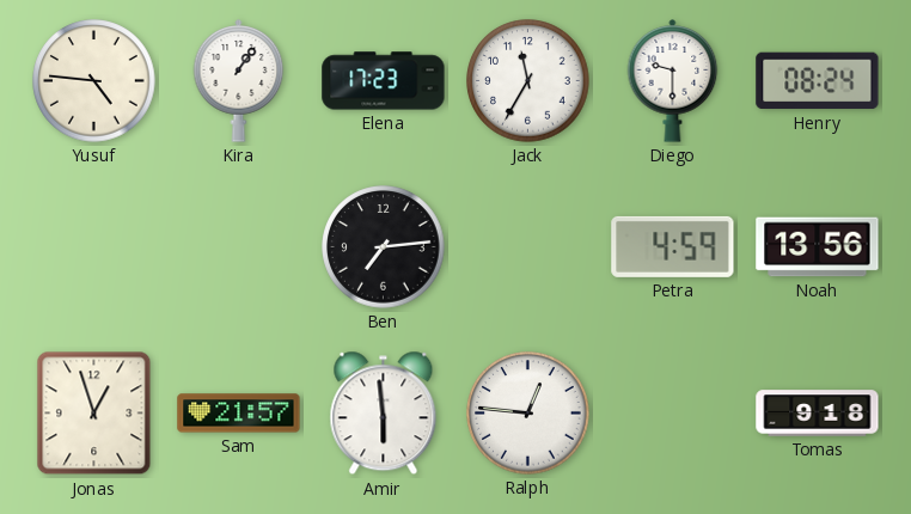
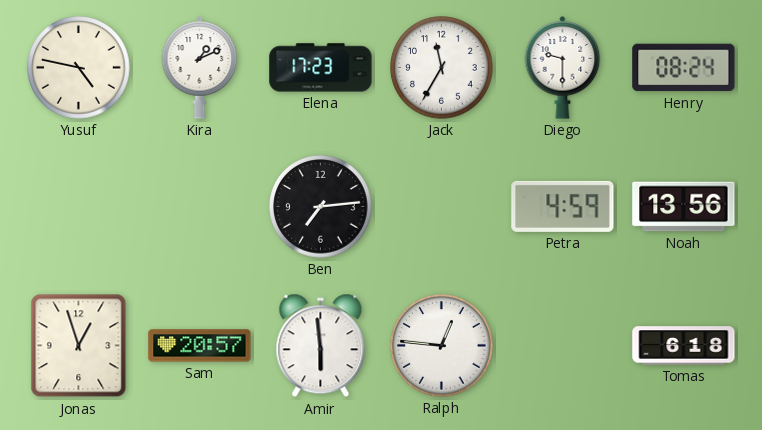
Yusuf: 4:46 -> 4:47 (79, 68)
Kira: 1:06 -> 1:11 (200, 68)
Sam: 21:57 -> 20:57 (200, 346)
Tomas: 9:18 -> 6:18 (684, 346)
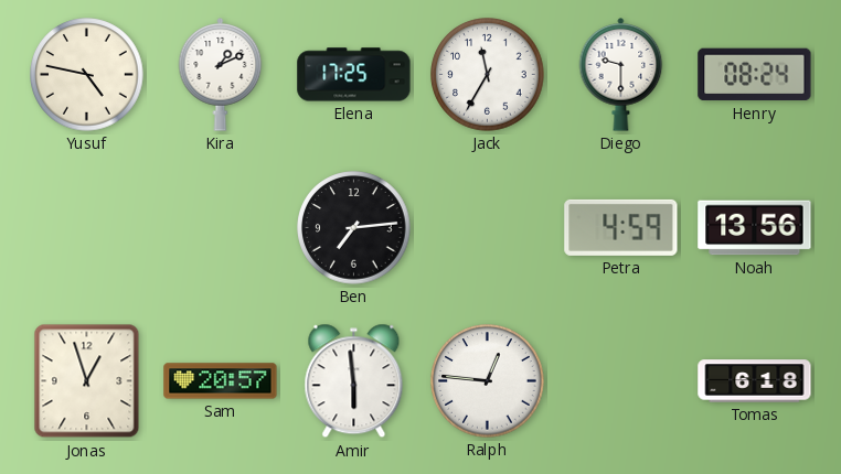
Elena: 17:23 -> 17:25 (354, 75)
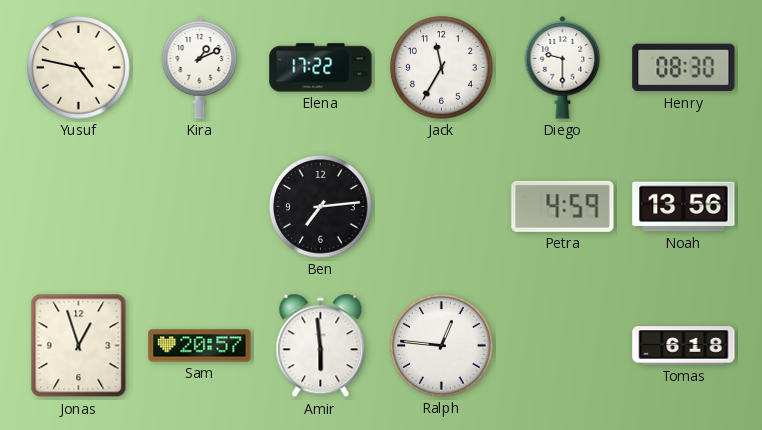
Elena: 17:25 -> 17:22 (321, 68)
Henry: 08:24 -> 08:30 (684, 68)
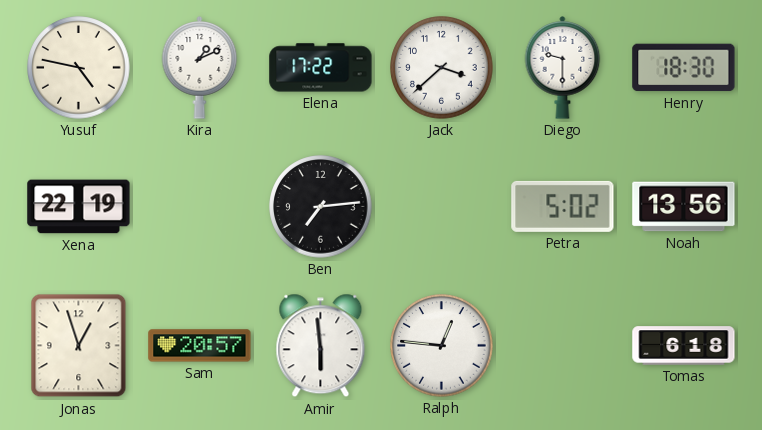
Jack: 11:35 -> 3:38 (442, 68)
Henry: 08:30 -> 18:30 (684, 68)
Xena: none -> 22:19 (79, 207)
Petra: 4:59 -> 5:02 (563, 206)
